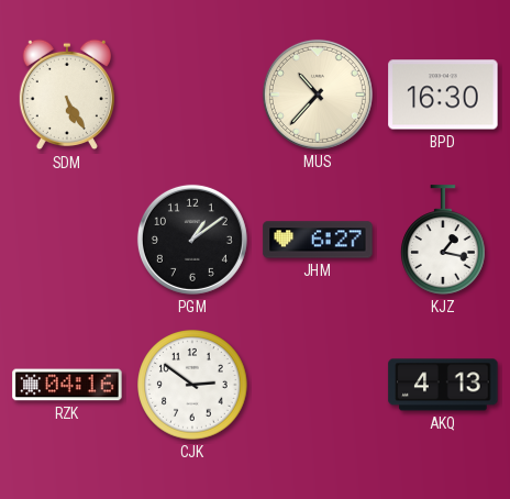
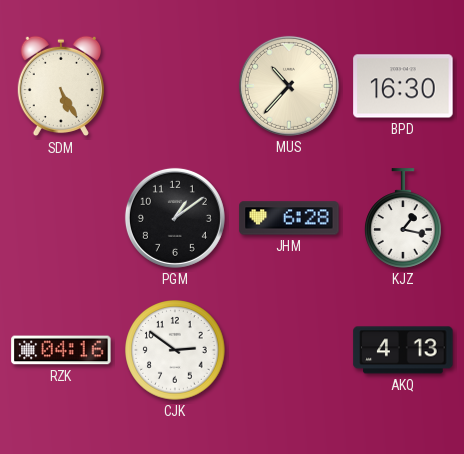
JHM: 6:27 -> 6:28 (289, 218)
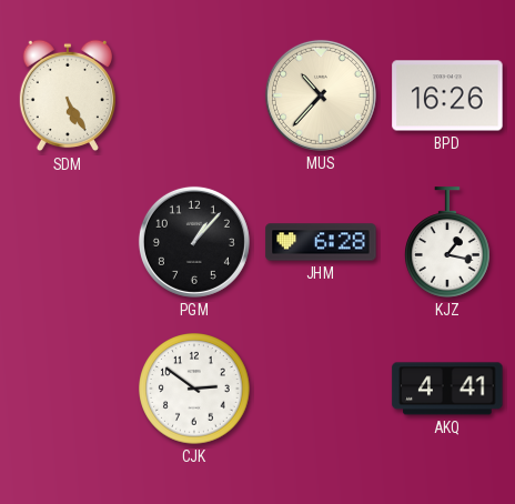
BPD: 16:30 -> 16:26 (447, 95)
PGM: 1:09 -> 1:07 (194, 242)
RZK: 04:16 -> none (61, 350)
AKQ: 4:13 -> 4:41 (447, 389)
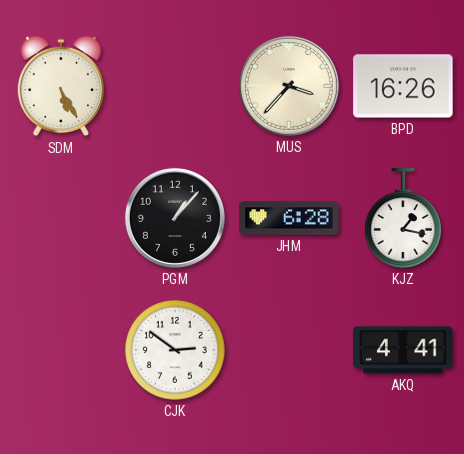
MUS: 10:37 -> 3:37 (289, 86)
